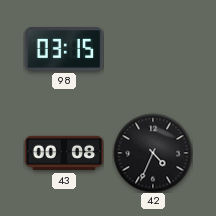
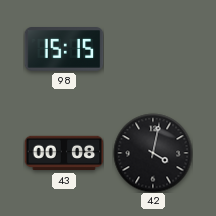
98: 03:15 -> 15:15 (64, 50)
42: 4:34 -> 4:02 (153, 153)
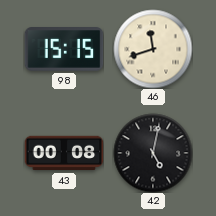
46: none -> 11:42 (153, 49)
42: 4:02 -> 5:02 (153, 153)
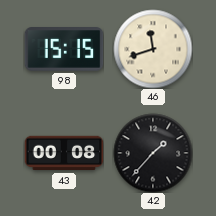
42: 5:02 -> 1:37 (153, 153)
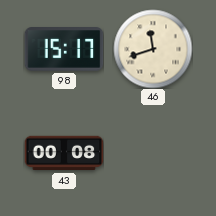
98: 15:15 -> 15:17 (64, 50)
42: 1:37 -> none (153, 153)
